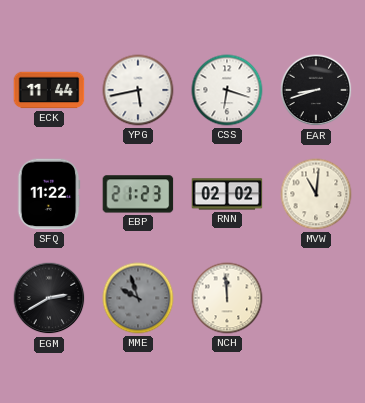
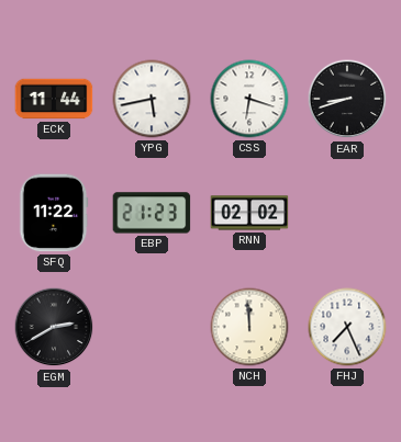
MVW: 11:01 -> none (316, 194)
MME: 9:57 -> none (138, 298)
FHJ: none -> 7:26 (347, 327)
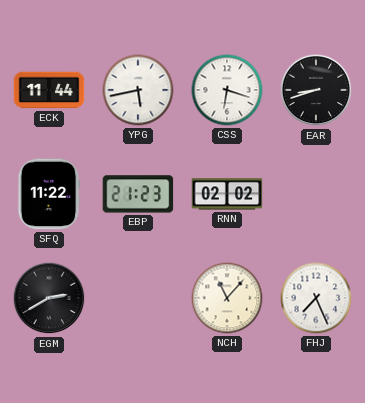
NCH: 11:59 -> 11:07 (227, 298)
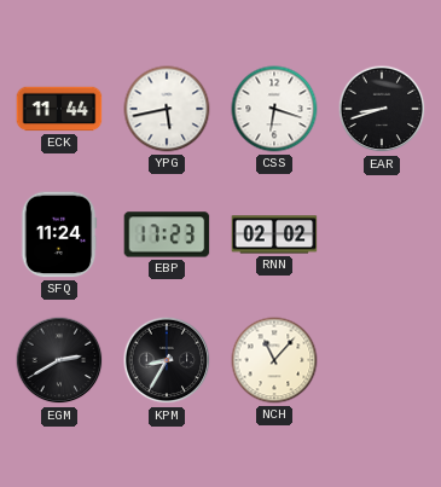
SFQ: 11:22 -> 11:24 (59, 234)
EBP: 21:23 -> 17:23 (167, 234)
KPM: none -> 8:35 (167, 360)
FHJ: 7:26 -> none (316, 298)
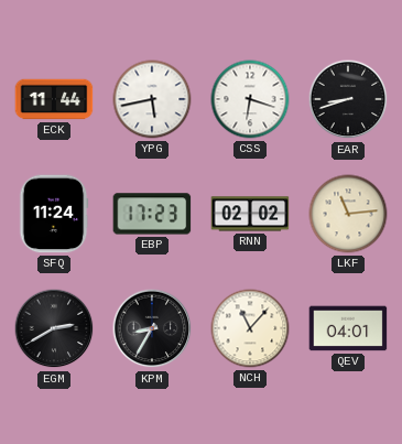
LKF: none -> 11:14 (348, 214)
QEV: none -> 04:01 (348, 328)
